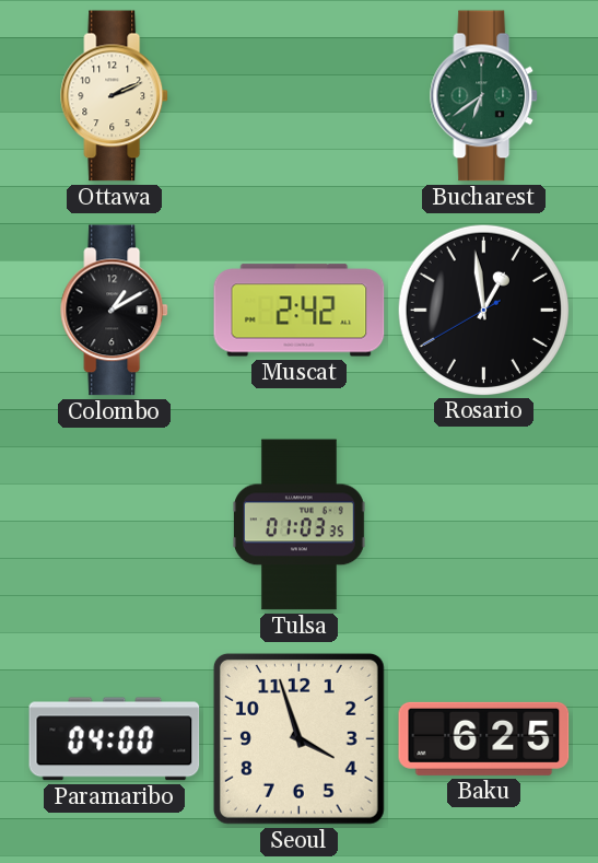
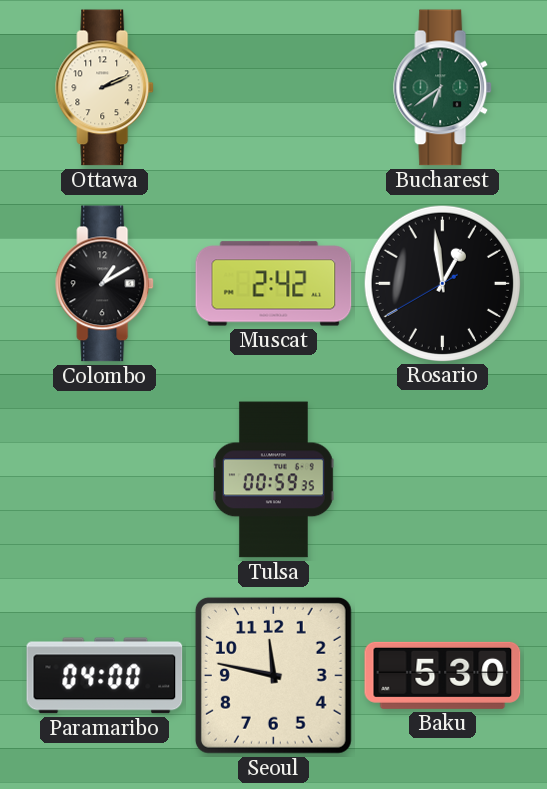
Tulsa: 01:03 -> 00:59 (274, 480)
Seoul: 3:57 -> 11:47 (273, 675)
Baku: 6:25 -> 5:30 (443, 675)
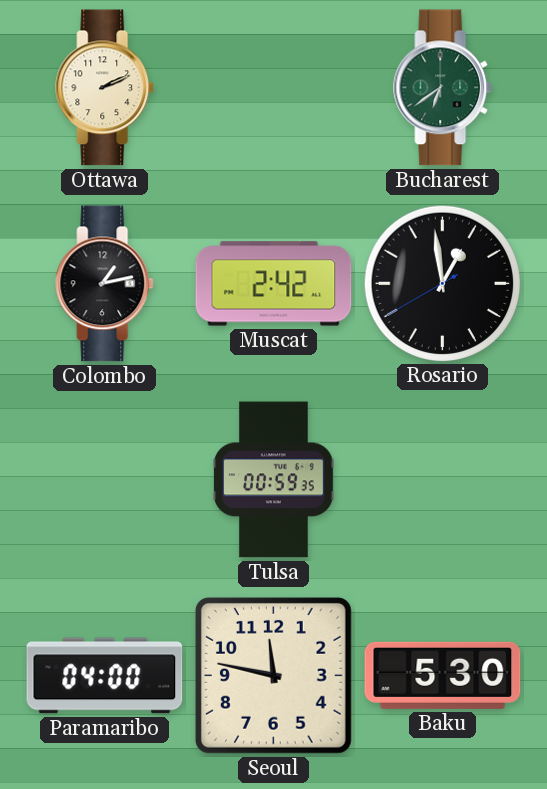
Colombo: 1:10 -> 1:13 (105, 284)
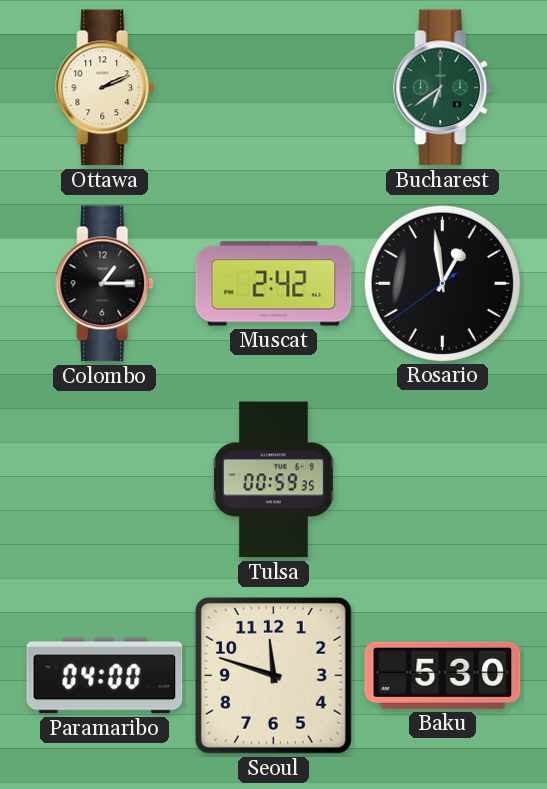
Colombo: 1:13 -> 1:15 (105, 284)
Rosario: 12:58:40 -> 12:58:39 (442, 283)
Seoul: 11:47 -> 11:48 (273, 675)
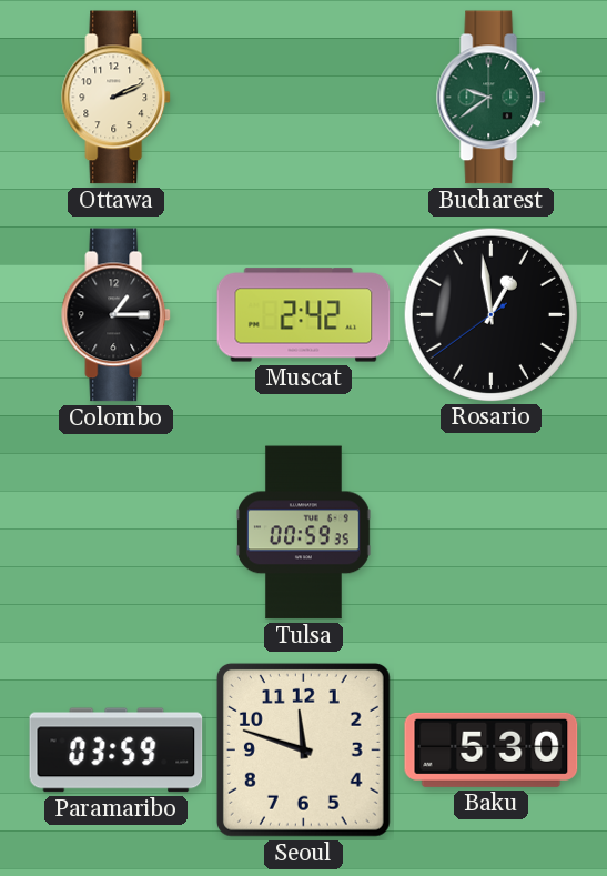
Bucharest: 6:39 -> 9:39 (492, 98)
Paramaribo: 04:00 -> 03:59 (117, 751)
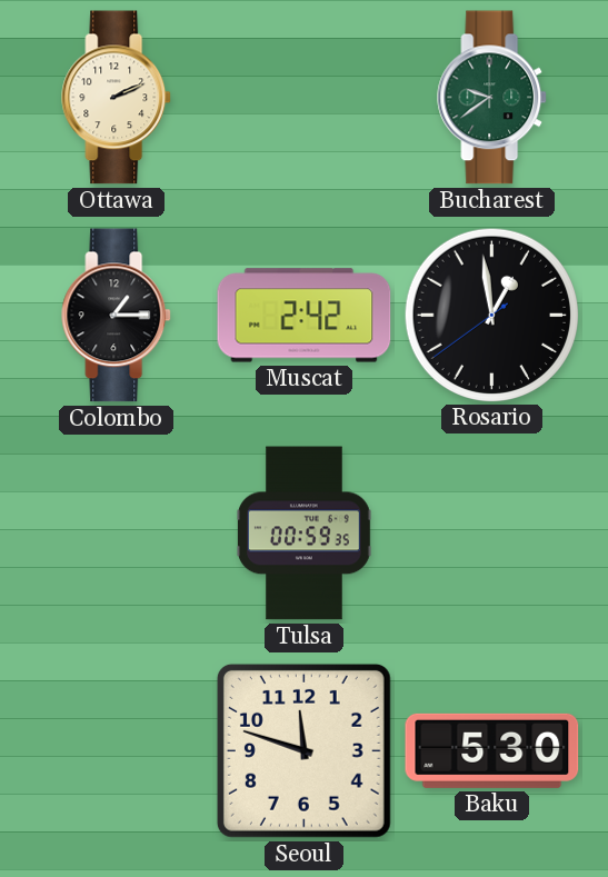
Paramaribo: 03:59 -> none (117, 751)
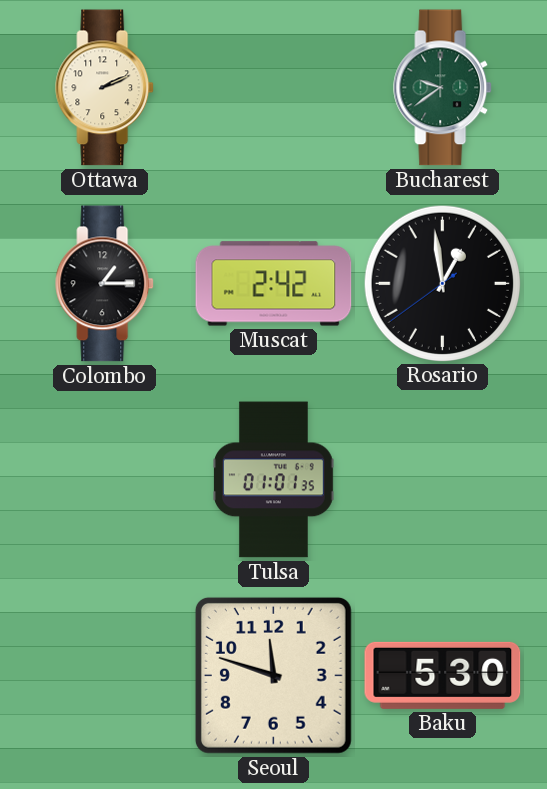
Tulsa: 00:59 -> 01:01 (274, 480)
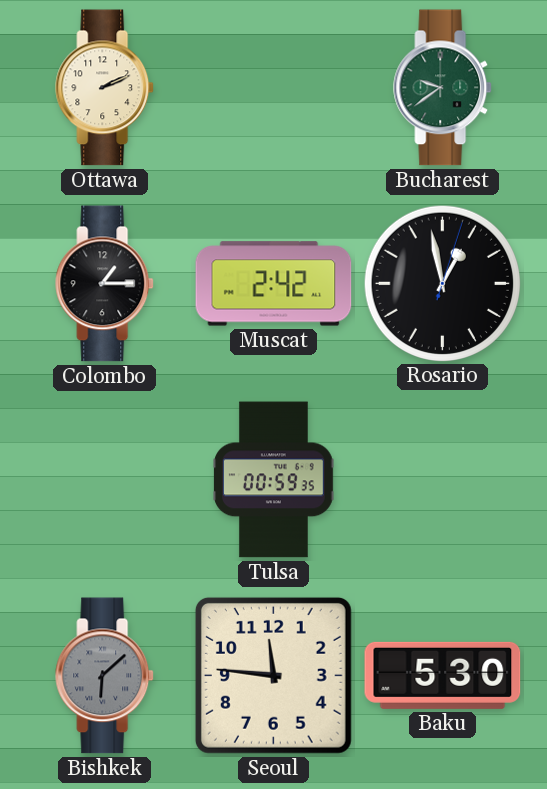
Rosario: 12:58:39 -> 12:58:03 (442, 283)
Tulsa: 01:01 -> 00:59 (274, 480)
Bishkek: none -> 6:08 (105, 676)
Seoul: 11:48 -> 11:46 (273, 675)
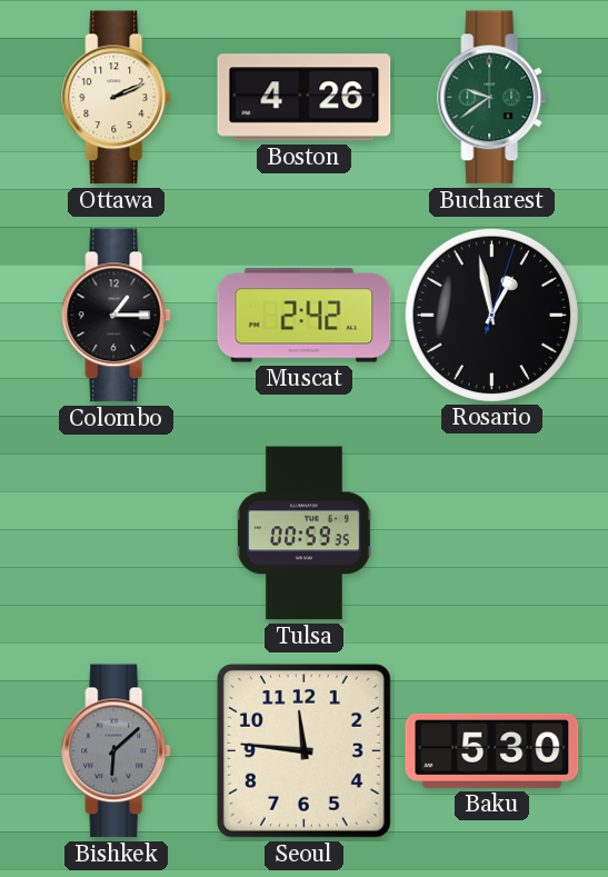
Boston: none -> 4:26 (305, 98)
